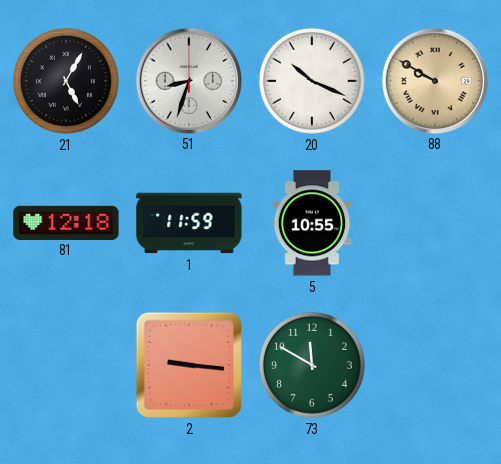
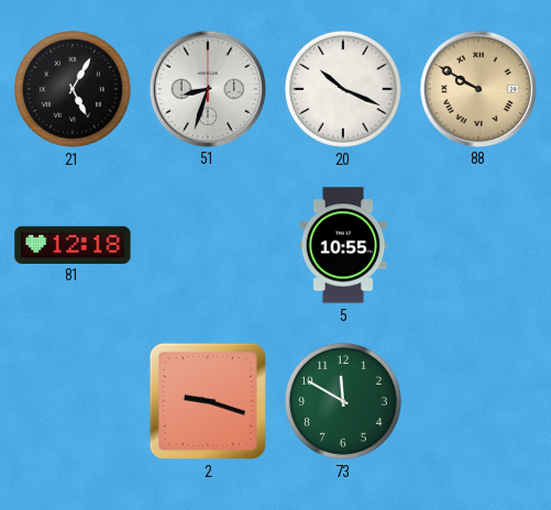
1: 11:59 -> none (189, 223)
2: 9:16 -> 9:18 (208, 401)
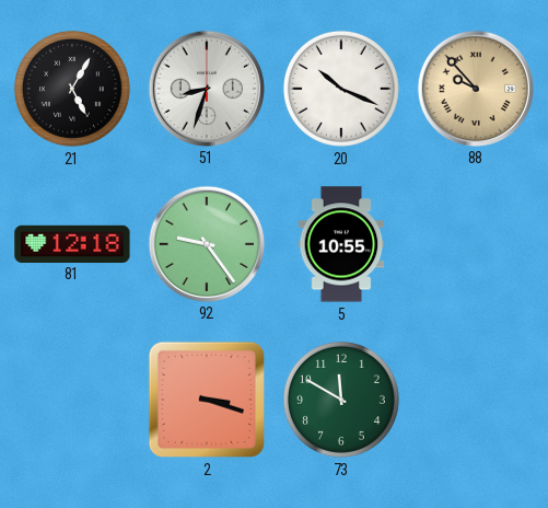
88: 9:50 -> 9:53 (475, 88)
92: none -> 9:24 (206, 243)
2: 9:18 -> 3:18 (207, 400)
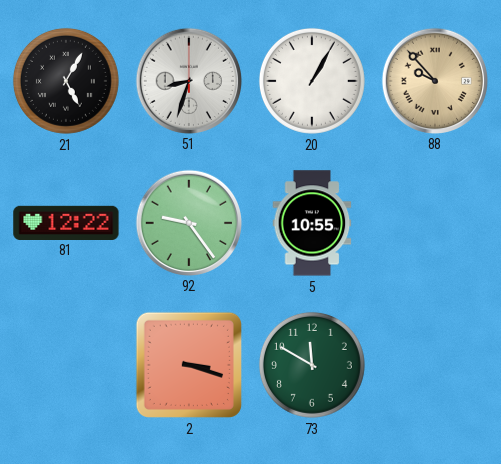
20: 10:19 -> 1:05 (312, 81)
81: 12:18 -> 12:22 (66, 222)
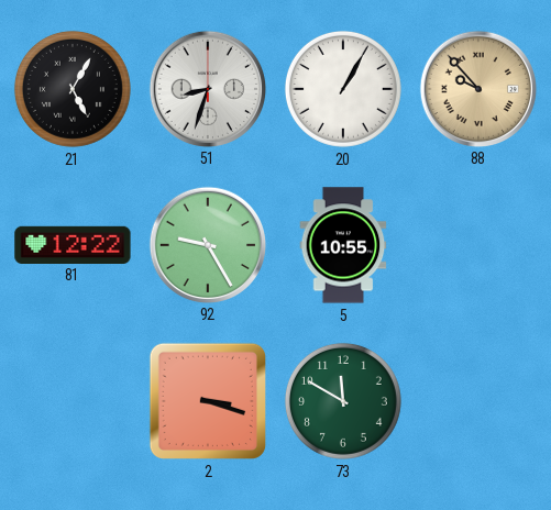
92: 9:24 -> 9:25 (207, 244)
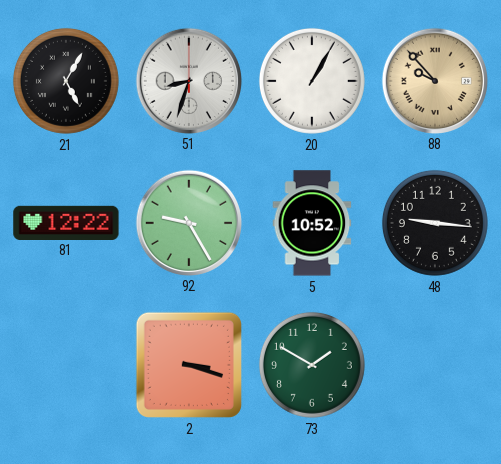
5: 10:55 -> 10:52 (312, 223)
48: none -> 9:16 (435, 223)
73: 11:50 -> 1:50 (312, 365)
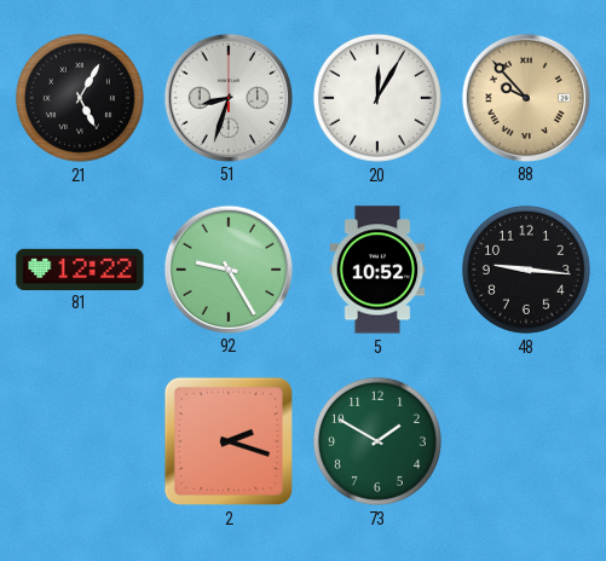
20: 1:05 -> 12:05 (377, 98)
2: 3:18 -> 2:18 (229, 441)
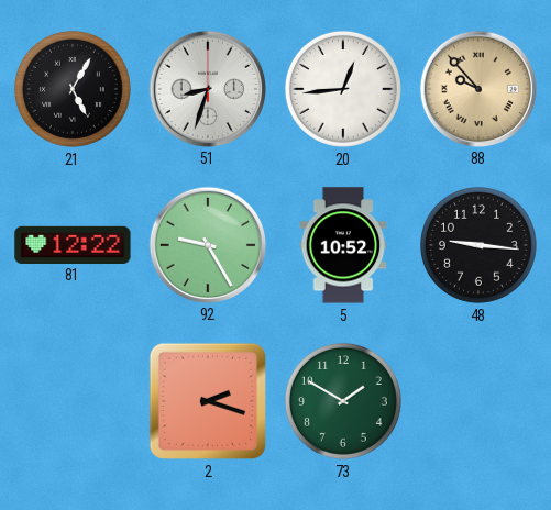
20: 12:05 -> 12:44 (343, 89)
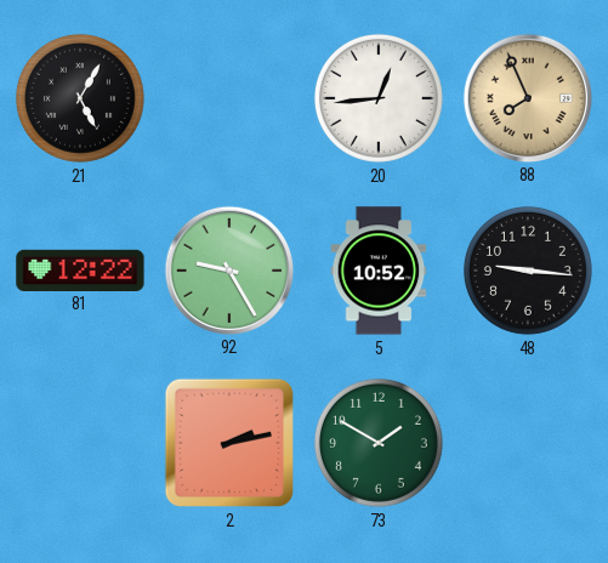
51: 8:33 -> none (207, 88)
88: 9:53 -> 7:56 (527, 97)
2: 2:18 -> 2:13 (229, 443)
